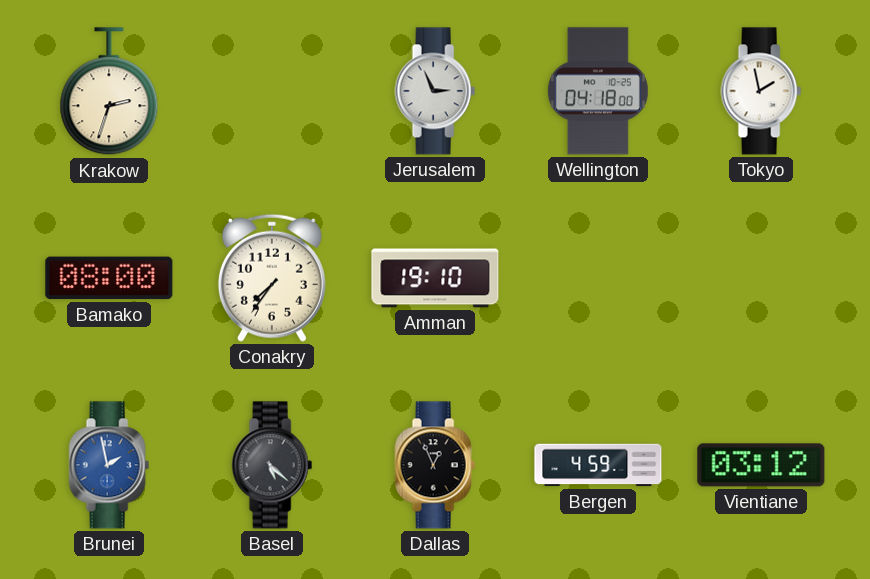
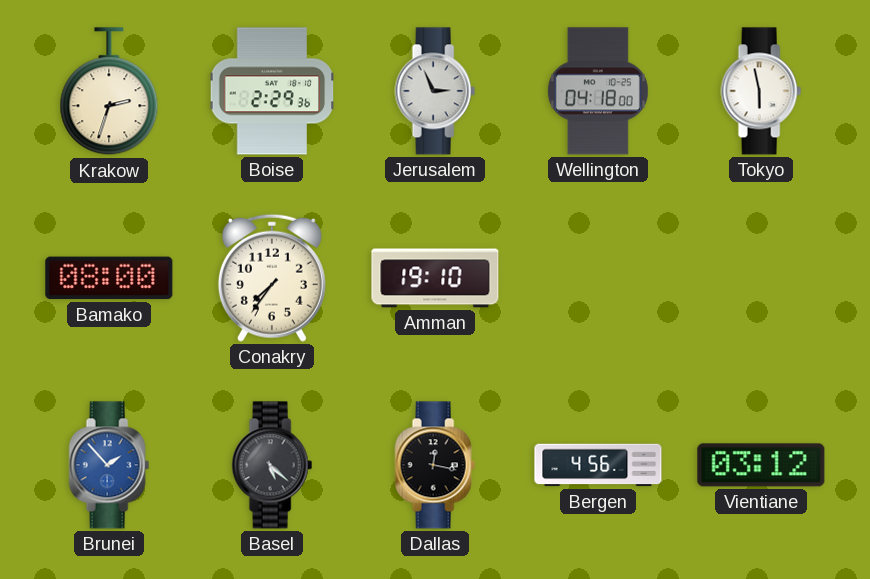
Boise: none -> 2:29 (272, 91)
Tokyo: 1:58 -> 5:58 (761, 91)
Brunei: 1:58 -> 1:53 (109, 465)
Dallas: 12:56 -> 12:17 (435, 465)
Bergen: 4:59 -> 4:56 (598, 465)
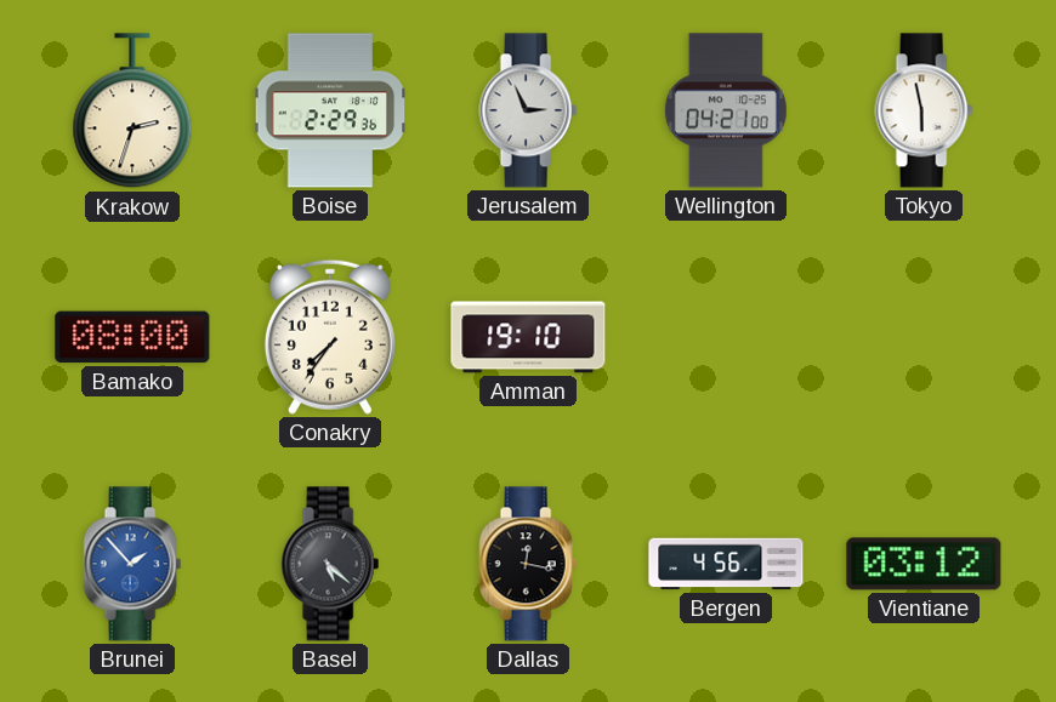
Wellington: 04:18 -> 04:21 (726, 110)
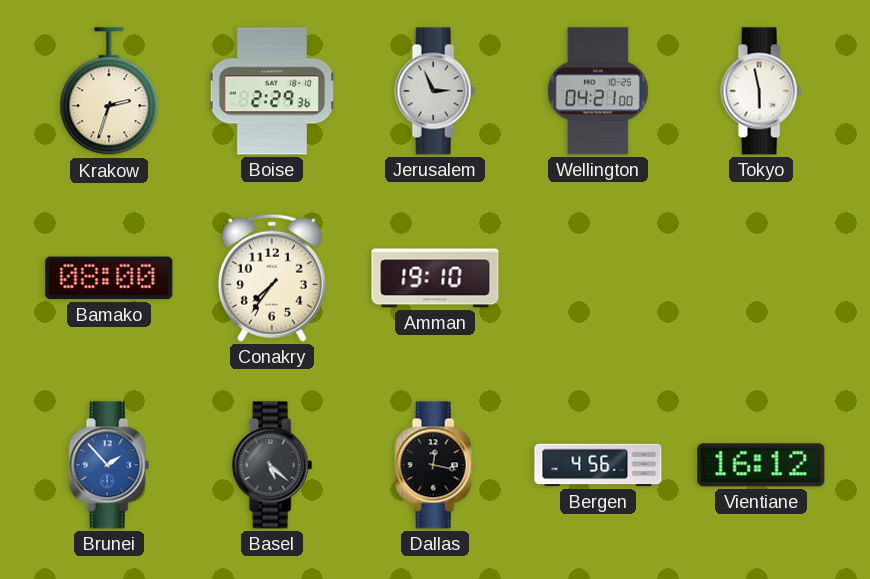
Vientiane: 03:12 -> 16:12 (761, 465)
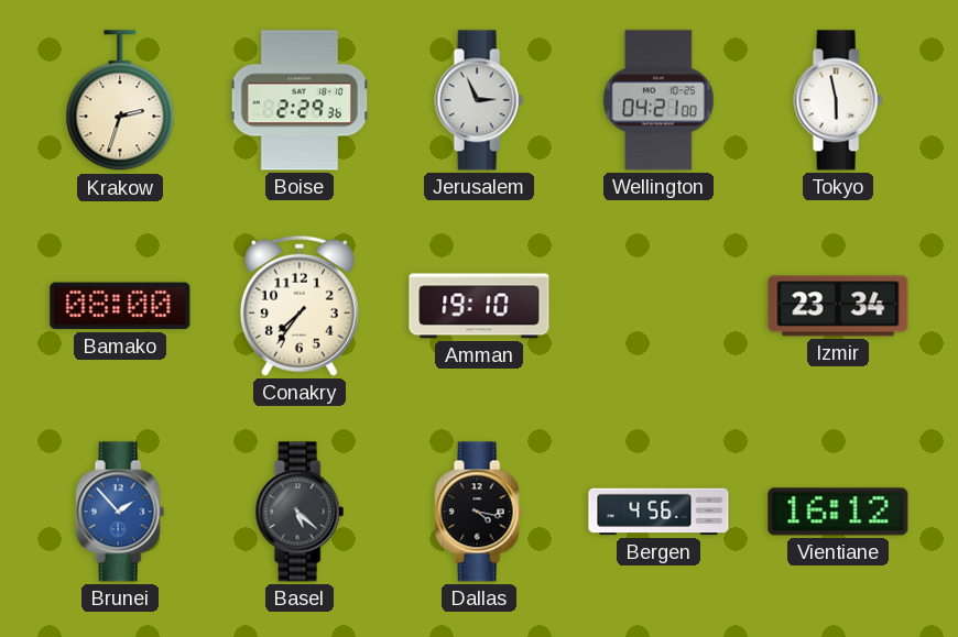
Izmir: none -> 23:34 (838, 306)
Dallas: 12:17 -> 4:17 (479, 512)
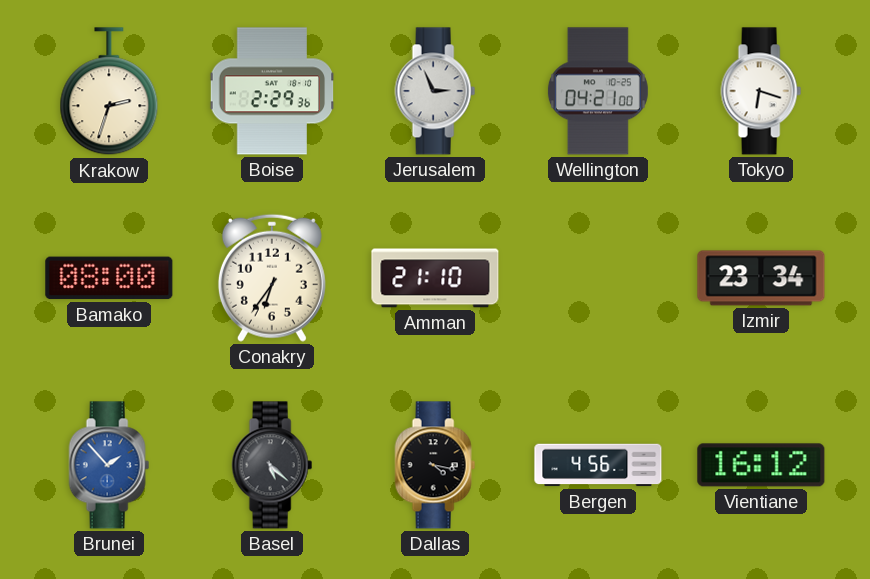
Tokyo: 5:58 -> 6:18 (761, 91)
Conakry: 7:36 -> 6:36 (272, 278)
Amman: 19:10 -> 21:10 (435, 278)
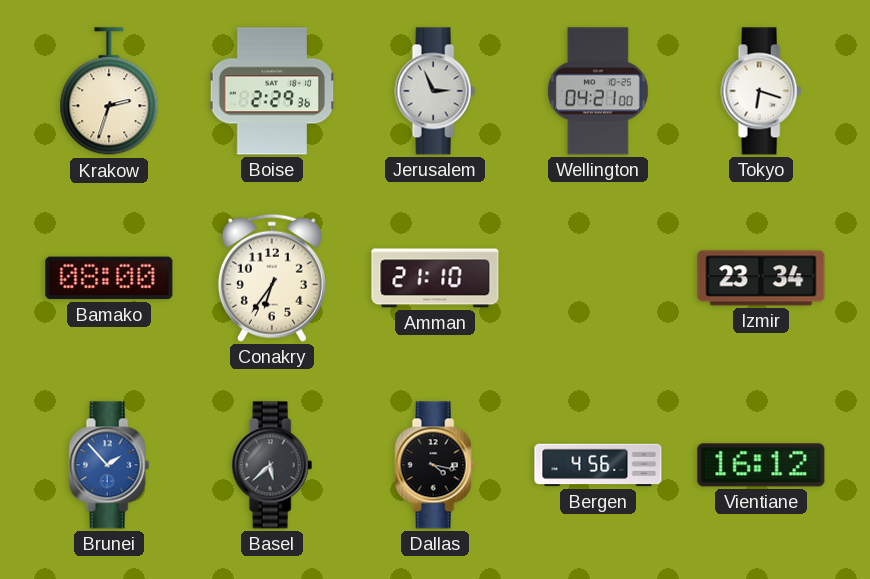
Basel: 5:22 -> 5:38 (272, 465)
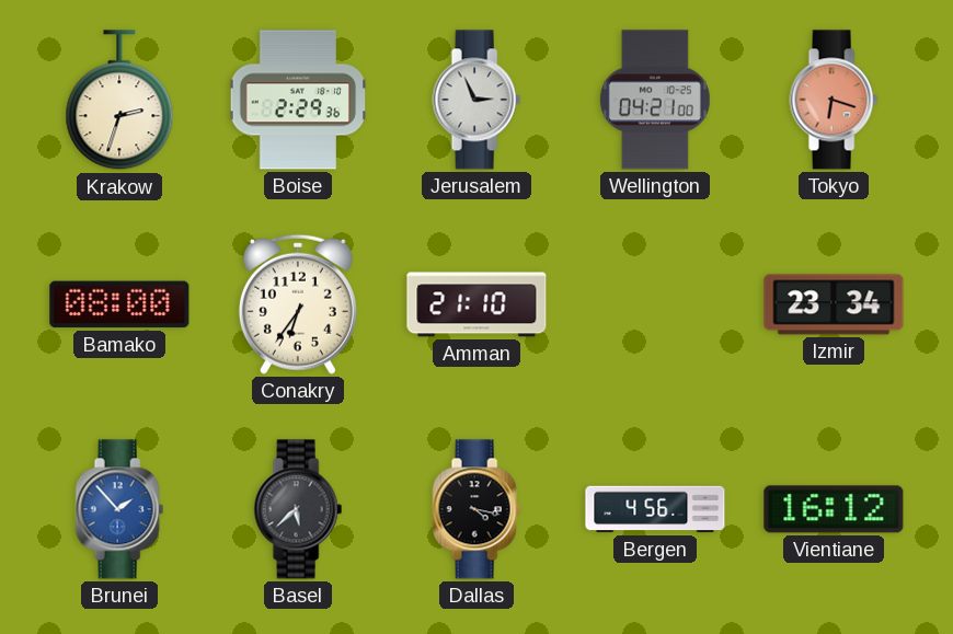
Tokyo dial: white -> salmon (834, 100)
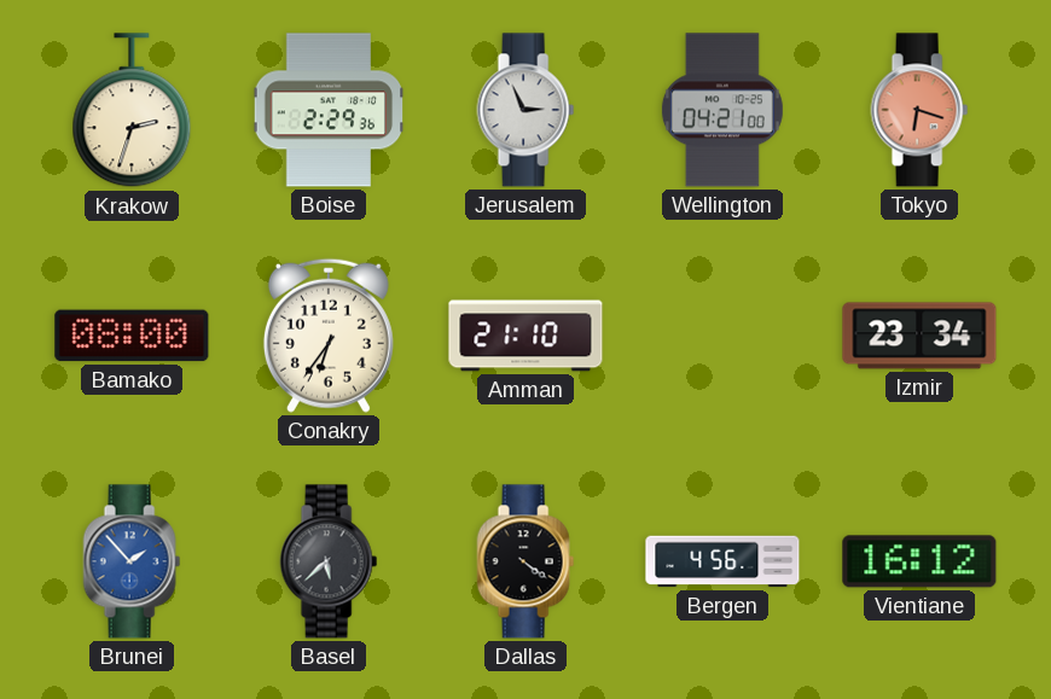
Dallas: 4:17 -> 4:21 (525, 561)
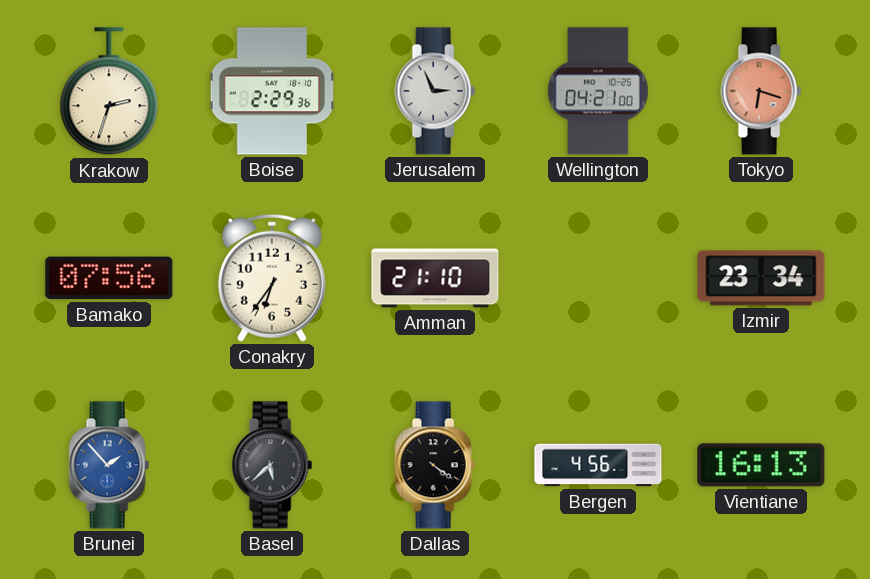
Bamako: 08:00 -> 07:56 (109, 278)
Vientiane: 16:12 -> 16:13 (761, 465)
